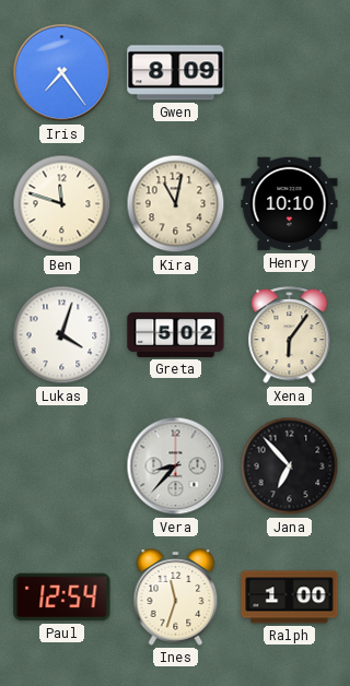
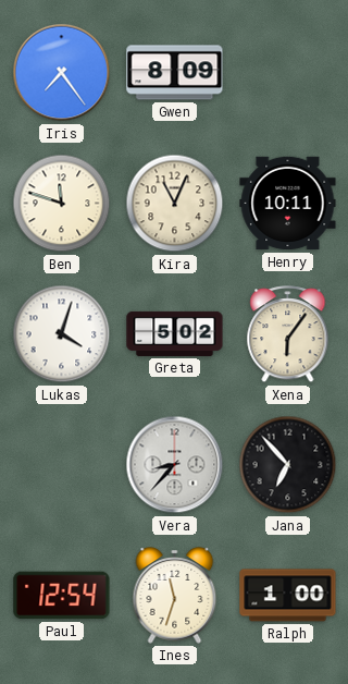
Kira: 11:02 -> 11:04 (175, 204)
Henry: 10:10 -> 10:11 (288, 204)
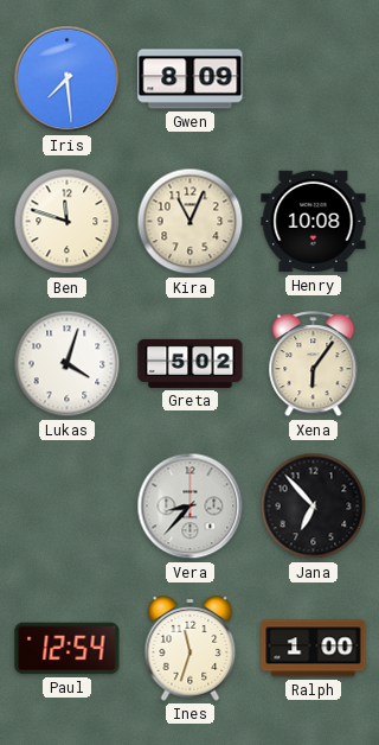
Iris: 7:24 -> 7:29 (68, 79)
Henry: 10:11 -> 10:08 (314, 222)
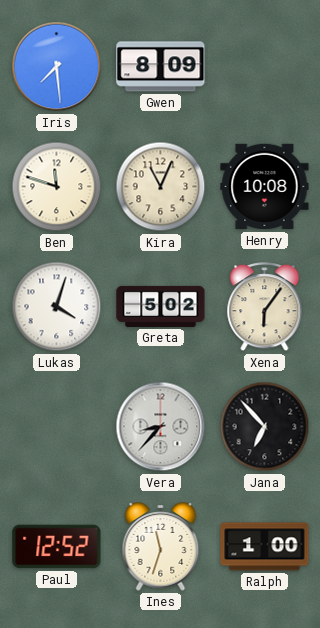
Paul: 12:54 -> 12:52 (57, 547)
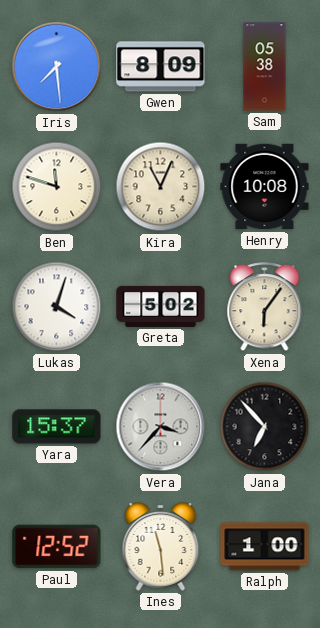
Sam: none -> 05:38 (265, 67)
Yara: none -> 15:37 (57, 427)
Vera: 8:37 -> 3:37 (161, 427)
Ines: 11:33 -> 11:29 (161, 547)
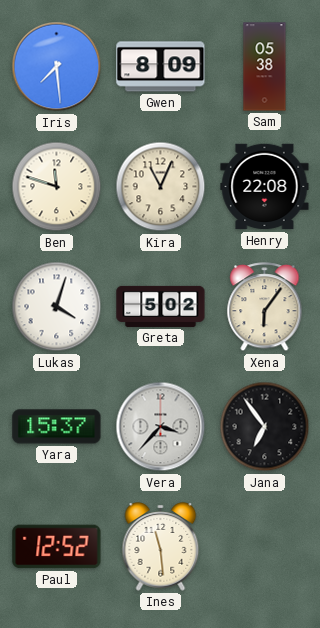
Henry: 10:08 -> 22:08 (265, 187)
Jana: 6:53 -> 6:54 (265, 427)
Ralph: 1:00 -> none (265, 547)
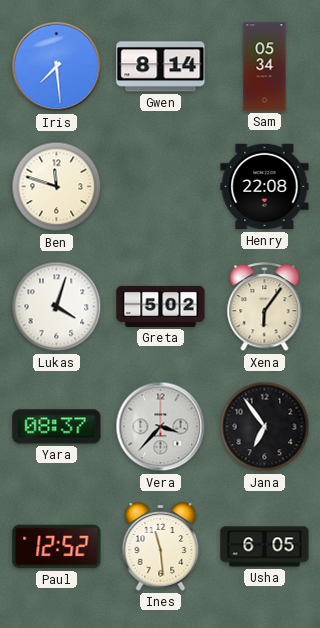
Gwen: 8:09 -> 8:14 (161, 67)
Sam: 05:38 -> 05:34 (265, 67)
Kira: 11:04 -> none (161, 187)
Yara: 15:37 -> 08:37 (57, 427)
Usha: none -> 6:05 (265, 547)
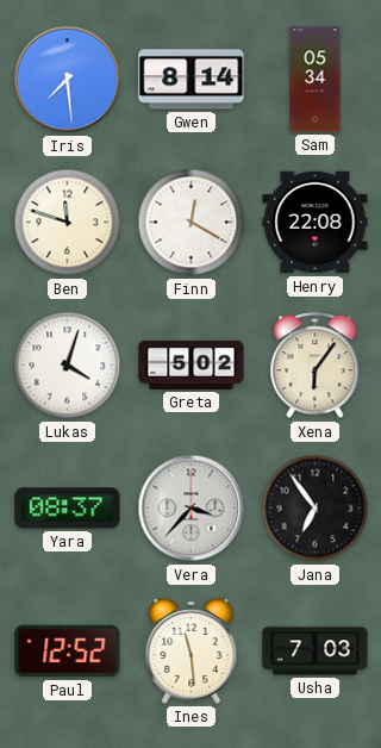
Finn: none -> 12:20 (192, 223)
Usha: 6:05 -> 7:03 (316, 652)
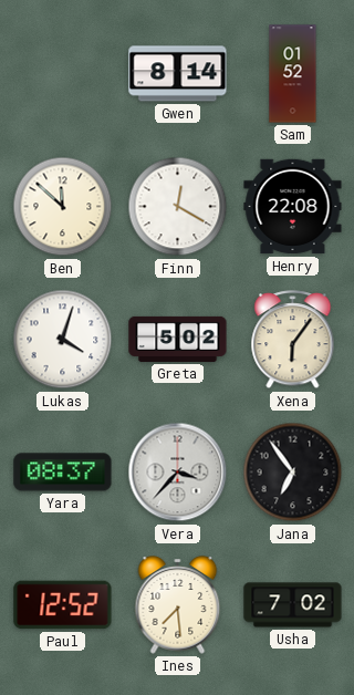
Iris: 7:29 -> none (68, 80)
Sam: 05:34 -> 01:52 (293, 74)
Ben: 11:48 -> 11:52 (63, 207)
Ines: 11:29 -> 7:29 (178, 605)
Usha: 7:03 -> 7:02 (293, 605)
